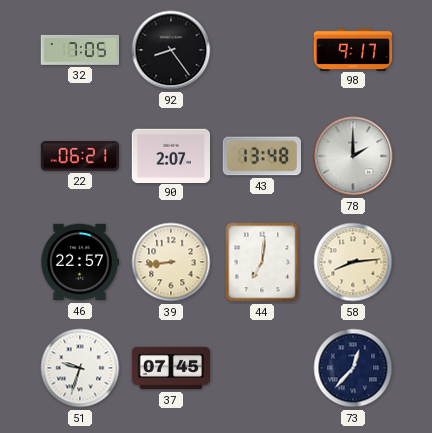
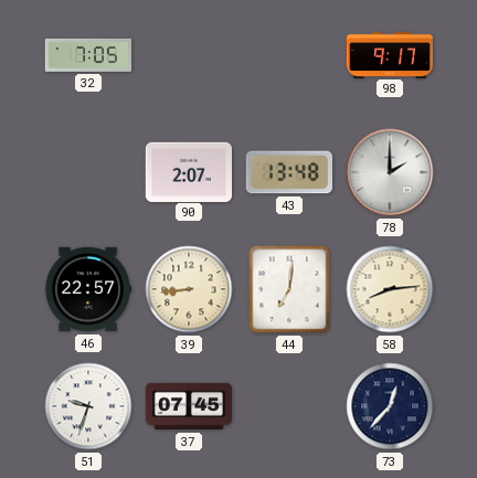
92: 8:24 -> none (171, 50)
22: 06:21 -> none (80, 156)
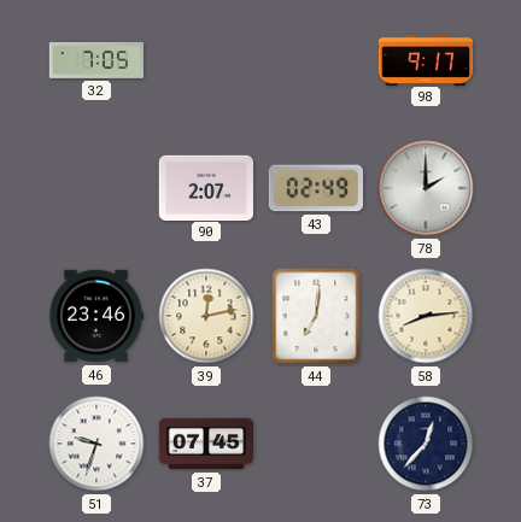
43: 13:48 -> 02:49 (316, 188)
46: 22:57 -> 23:46 (95, 316)
39: 8:44 -> 12:13 (206, 316)
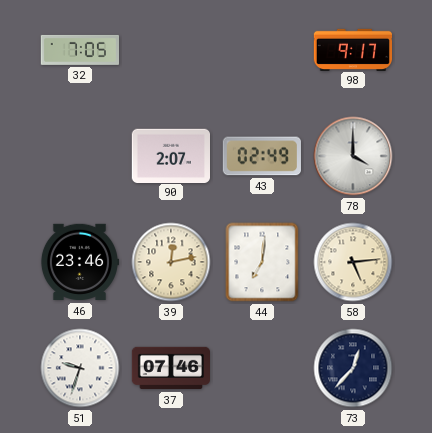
78: 2:00 -> 4:00 (353, 156)
58: 8:14 -> 5:14 (353, 262)
37: 07:45 -> 07:46 (170, 368)
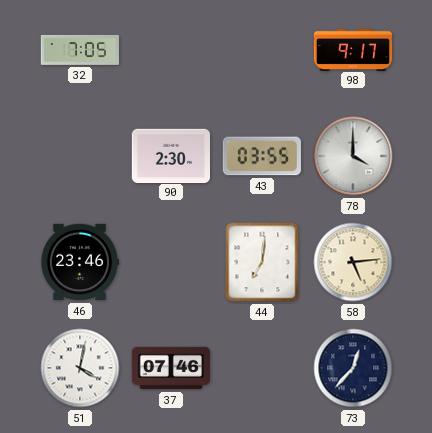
90: 2:07 -> 2:30 (170, 155)
43: 02:49 -> 03:55 (262, 156)
39: 12:13 -> none (171, 262)
51: 9:33 -> 4:02 (80, 368)
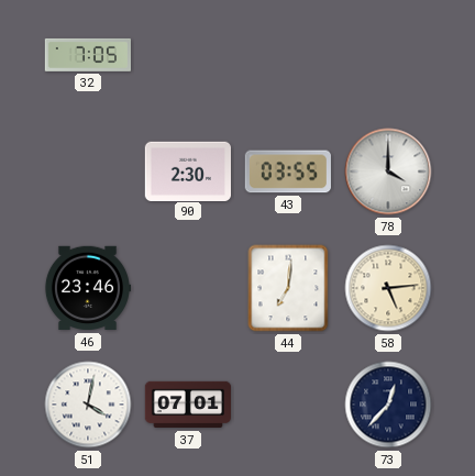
98: 9:17 -> none (353, 49)
37: 07:46 -> 07:01 (187, 405)
